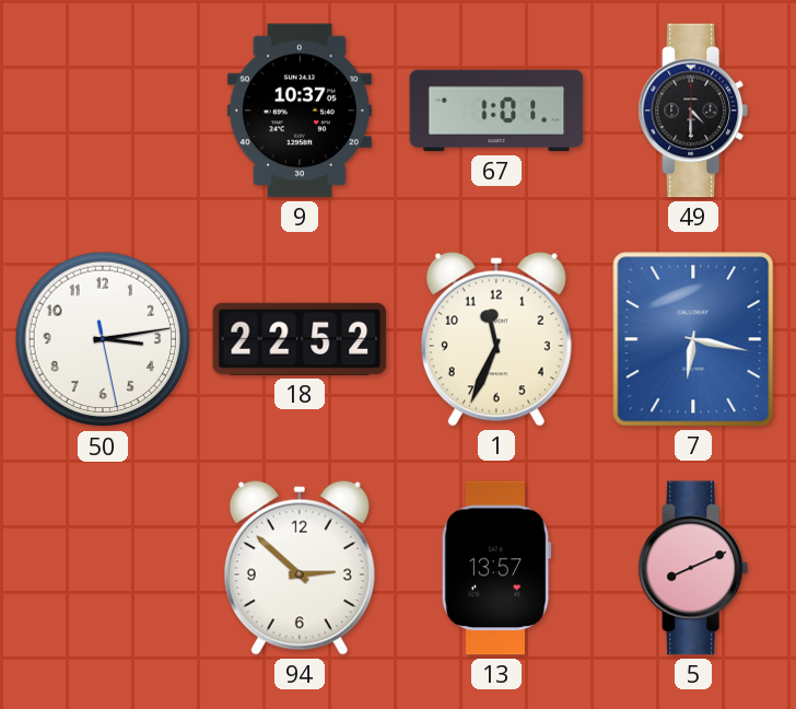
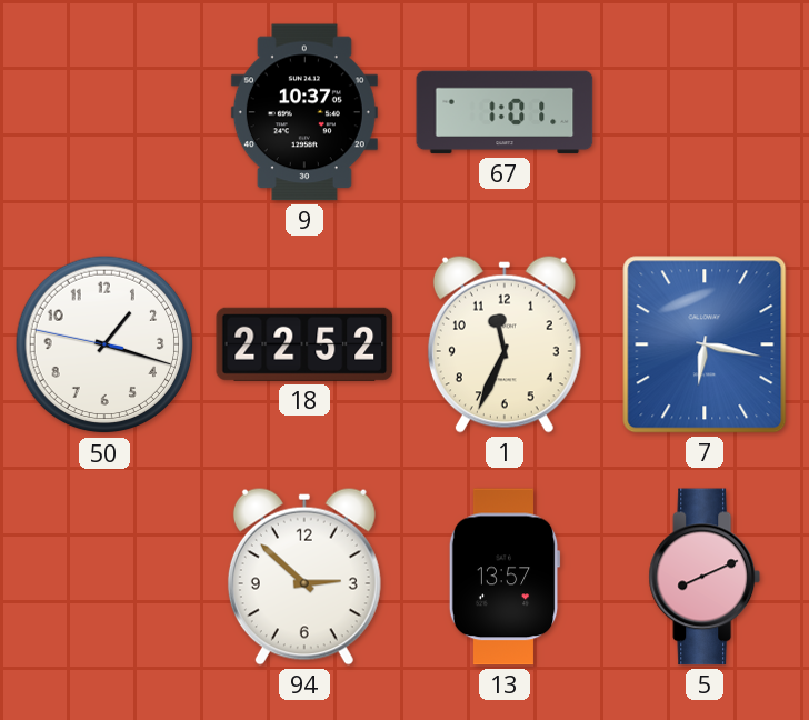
49: 4:30 -> none (693, 111)
50: 3:13 -> 1:17 (104, 344)
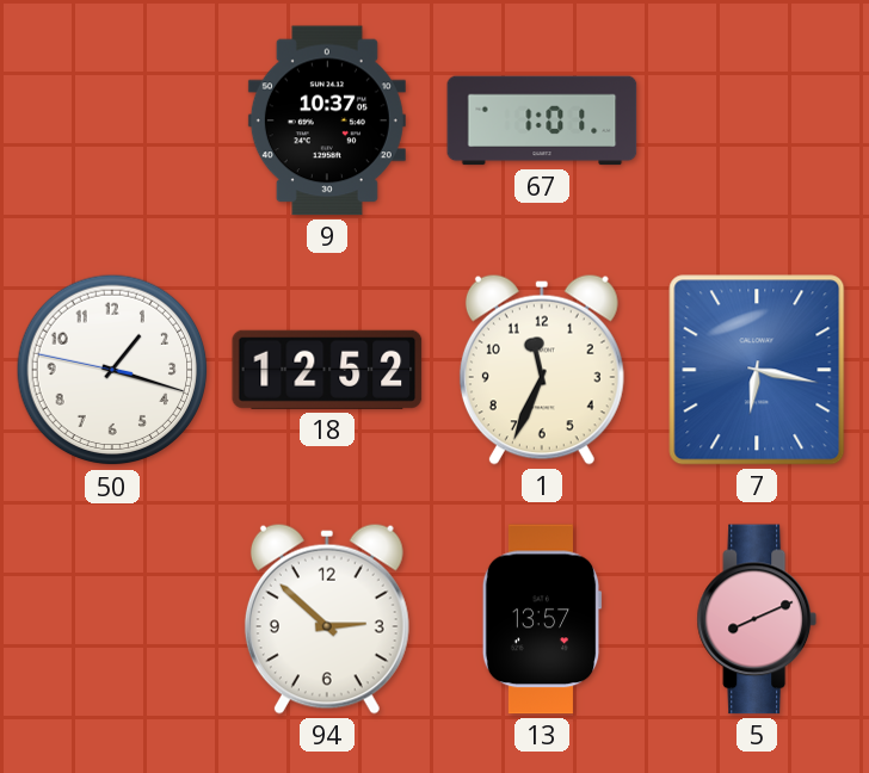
18: 22:52 -> 12:52 (327, 370)
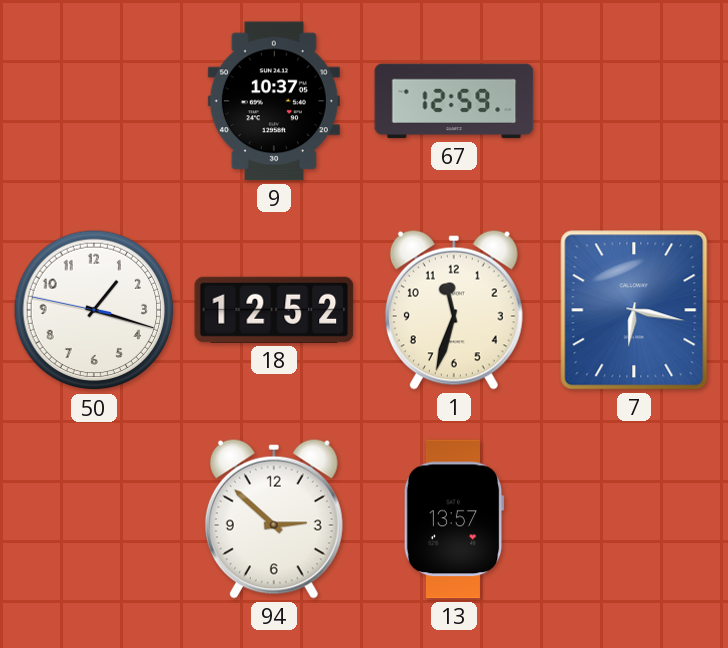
67: 1:01 -> 12:59 (454, 101)
1: 11:34 -> 11:33 (454, 310)
5: 8:11 -> none (757, 619)
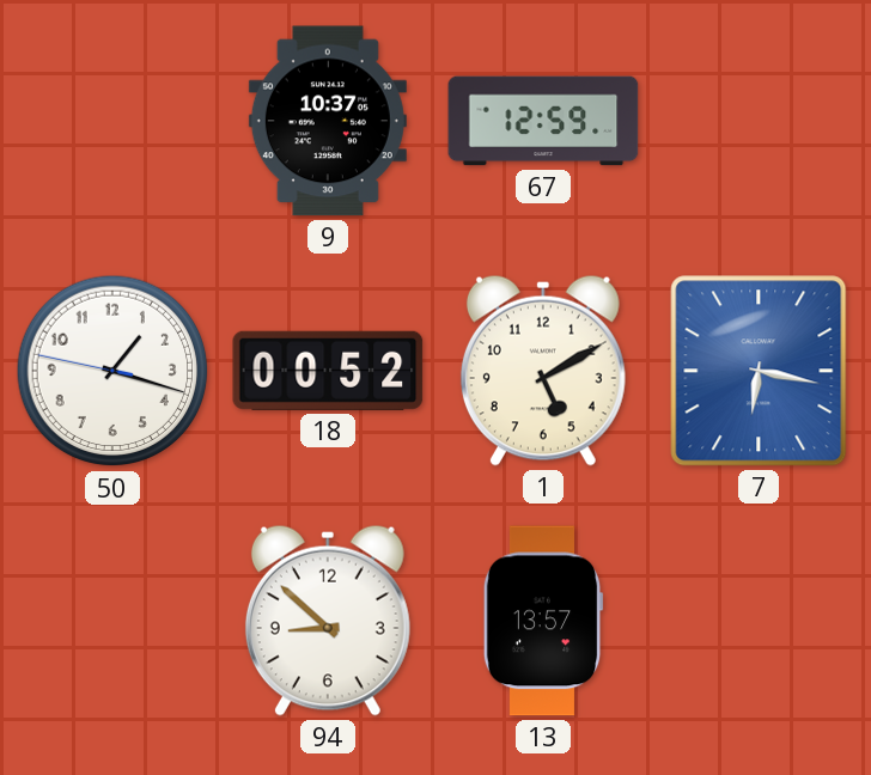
18: 12:52 -> 00:52 (328, 371)
1: 11:33 -> 5:10 (543, 371)
94: 2:52 -> 8:52 (328, 621)
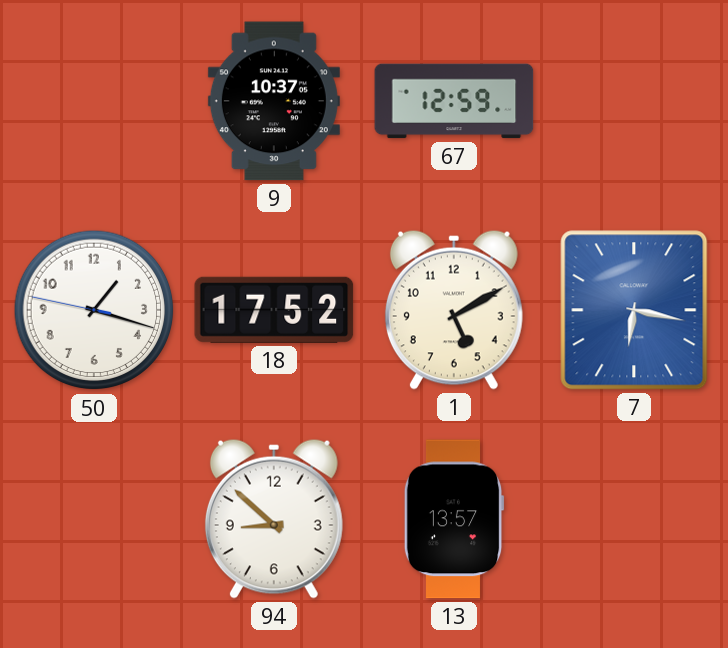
18: 00:52 -> 17:52 (274, 310)
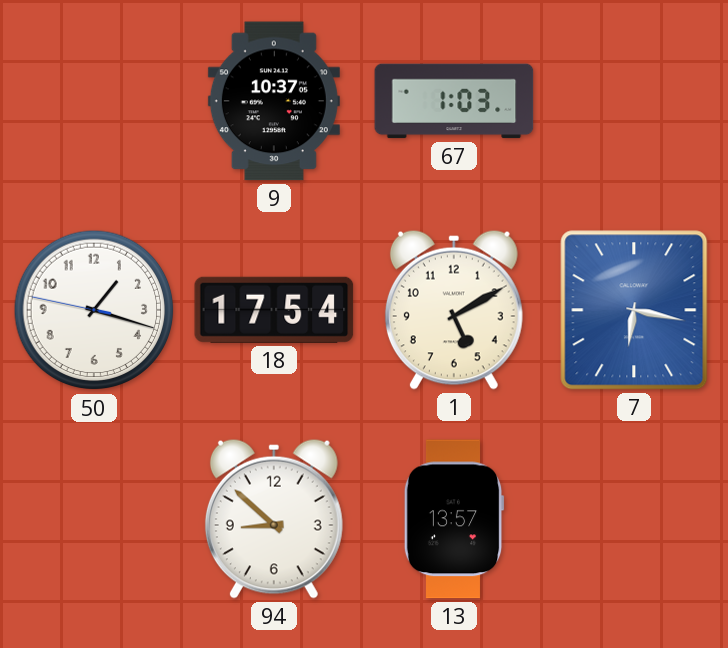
67: 12:59 -> 1:03 (454, 101)
18: 17:52 -> 17:54 (274, 310)
